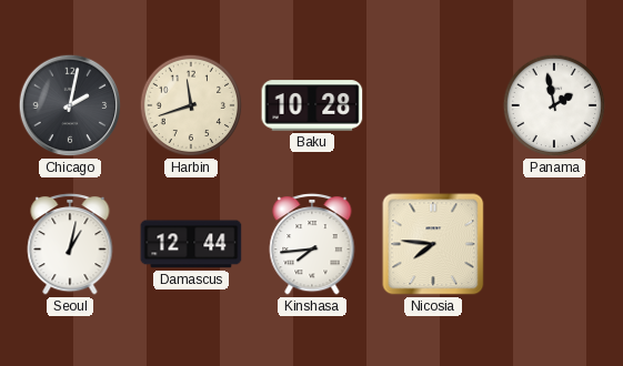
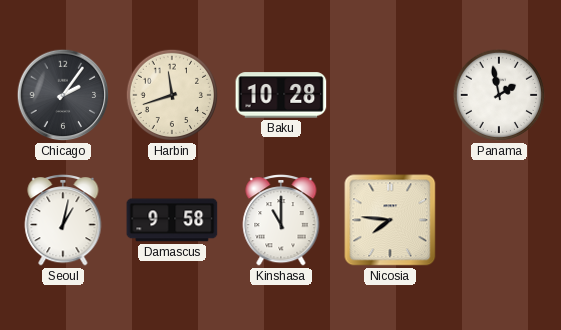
Chicago: 2:02 -> 2:06 (63, 95)
Damascus: 12:44 -> 9:58 (172, 220)
Kinshasa: 7:44 -> 11:00 (281, 220)
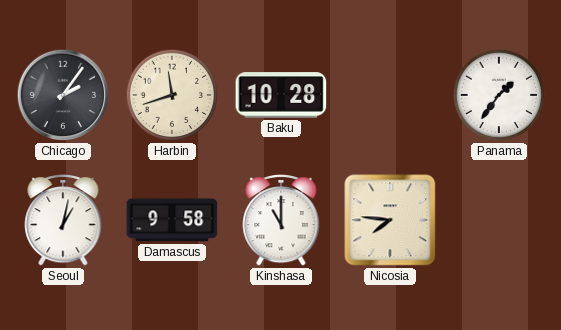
Panama: 1:58 -> 1:36 (499, 95)
